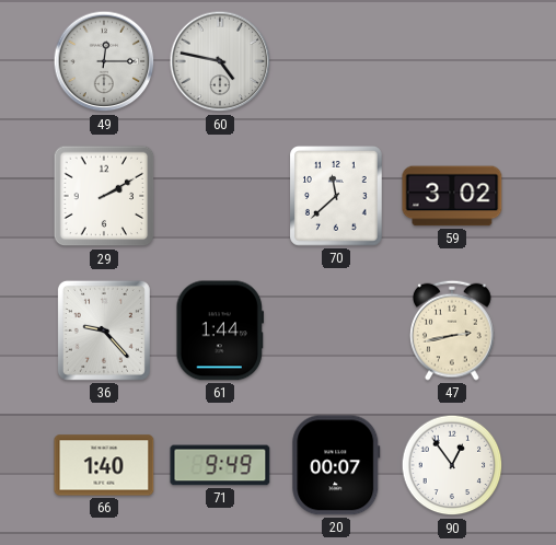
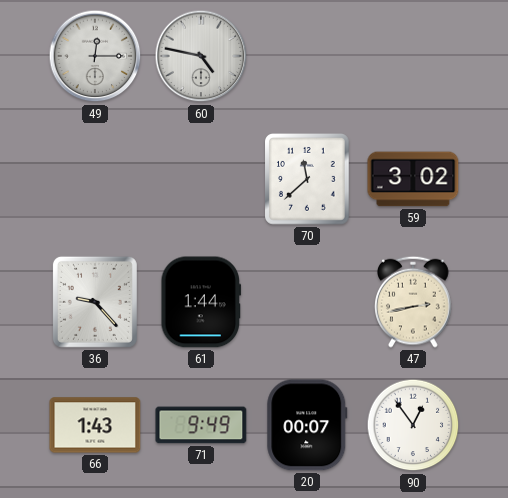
29: 2:10 -> none (104, 196)
66: 1:40 -> 1:43 (95, 425)
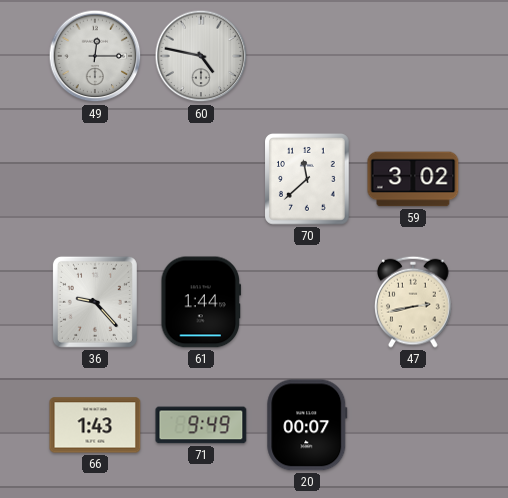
90: 12:54 -> none (413, 425)
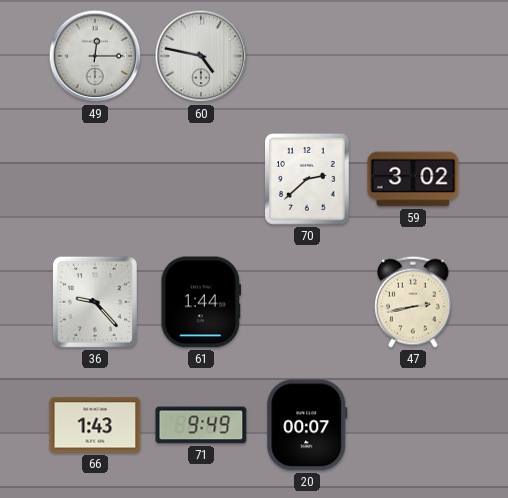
70: 11:38 -> 2:38 (308, 180)
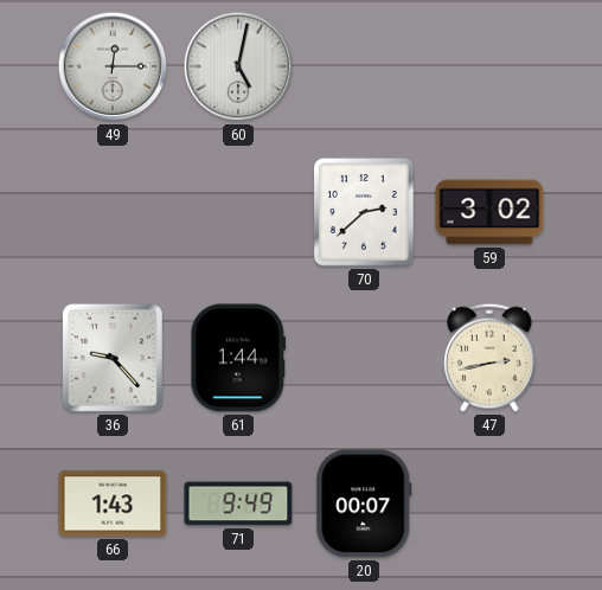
60: 4:47 -> 5:02 (238, 66)
